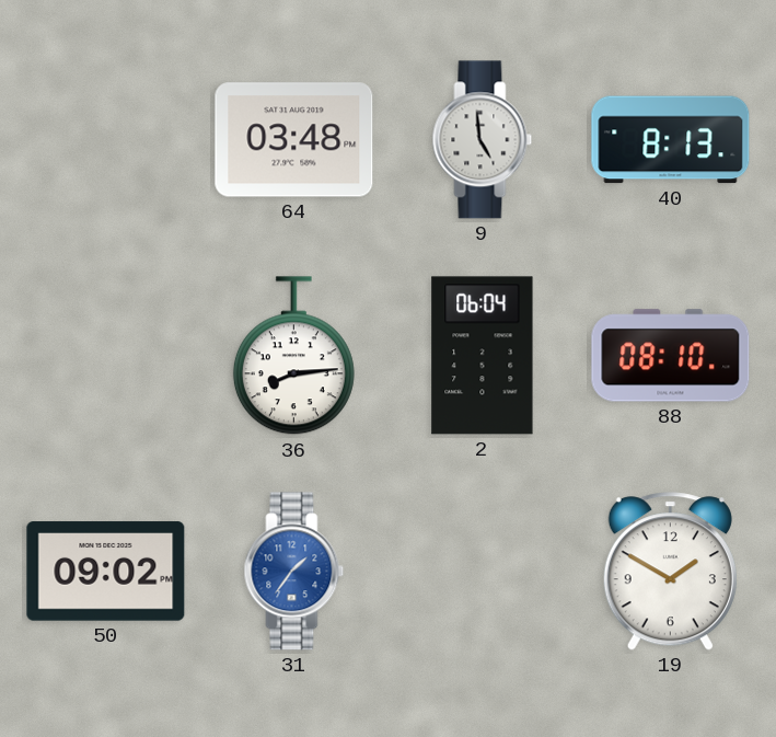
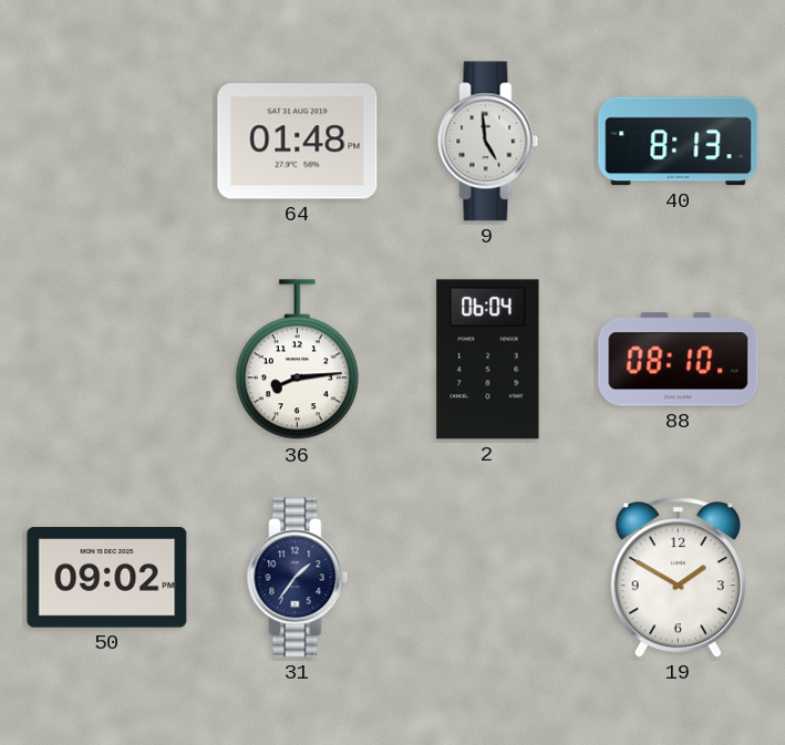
64: 03:48 -> 01:48 (298, 142)
31 dial: blue -> navy (298, 578)
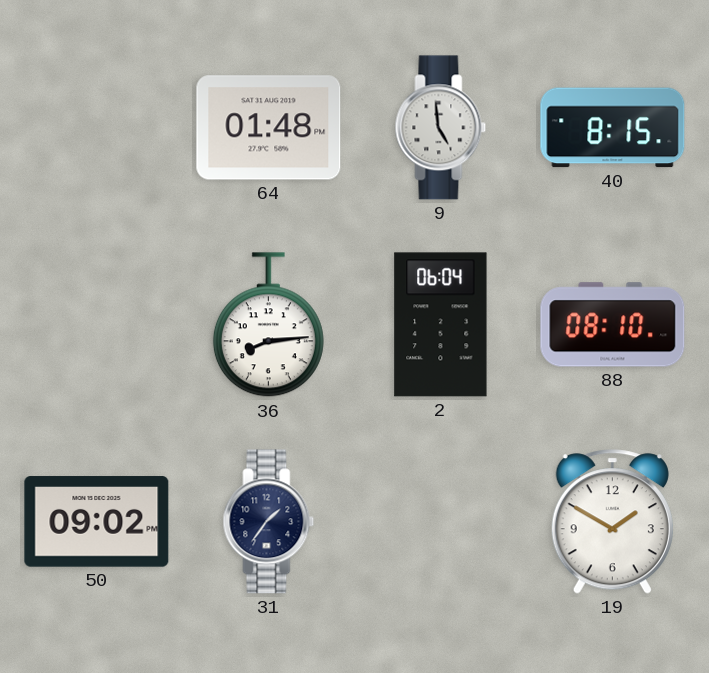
40: 8:13 -> 8:15 (613, 128)
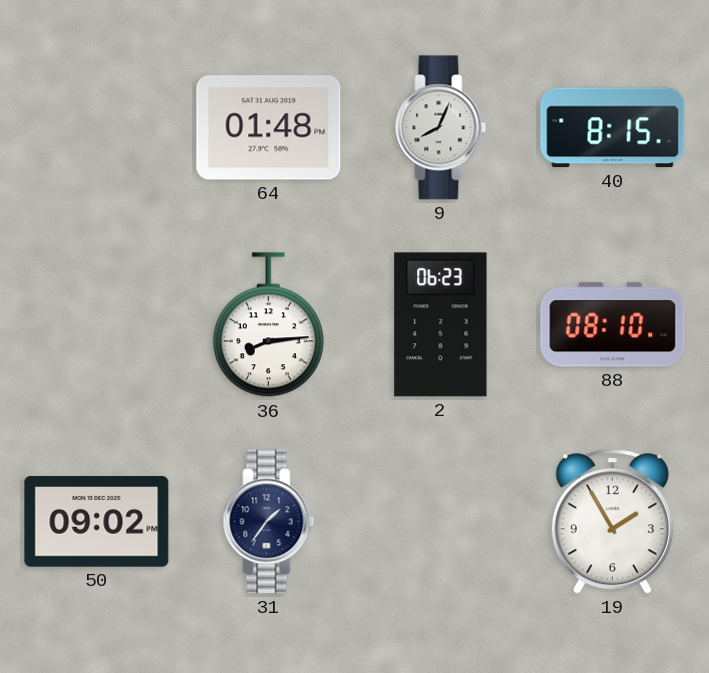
9: 4:59 -> 8:04 (441, 128)
2: 06:04 -> 06:23 (441, 325)
19: 1:50 -> 1:55 (612, 522)
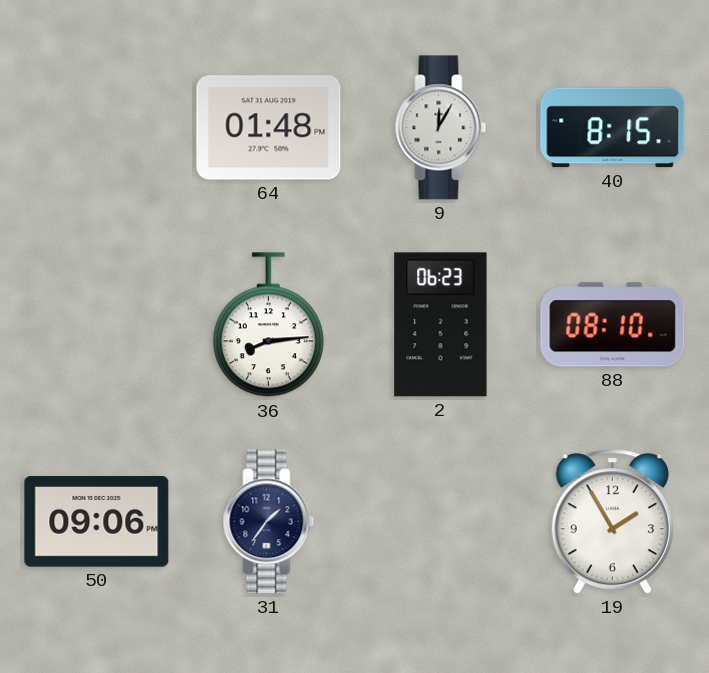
9: 8:04 -> 12:05 (441, 128)
50: 09:02 -> 09:06 (97, 522)
